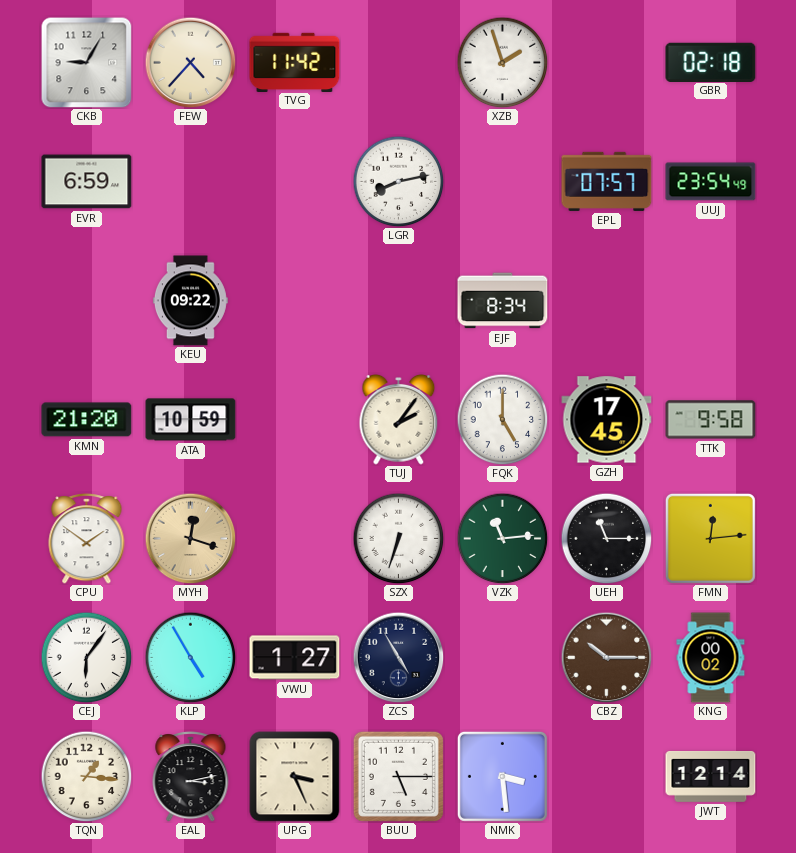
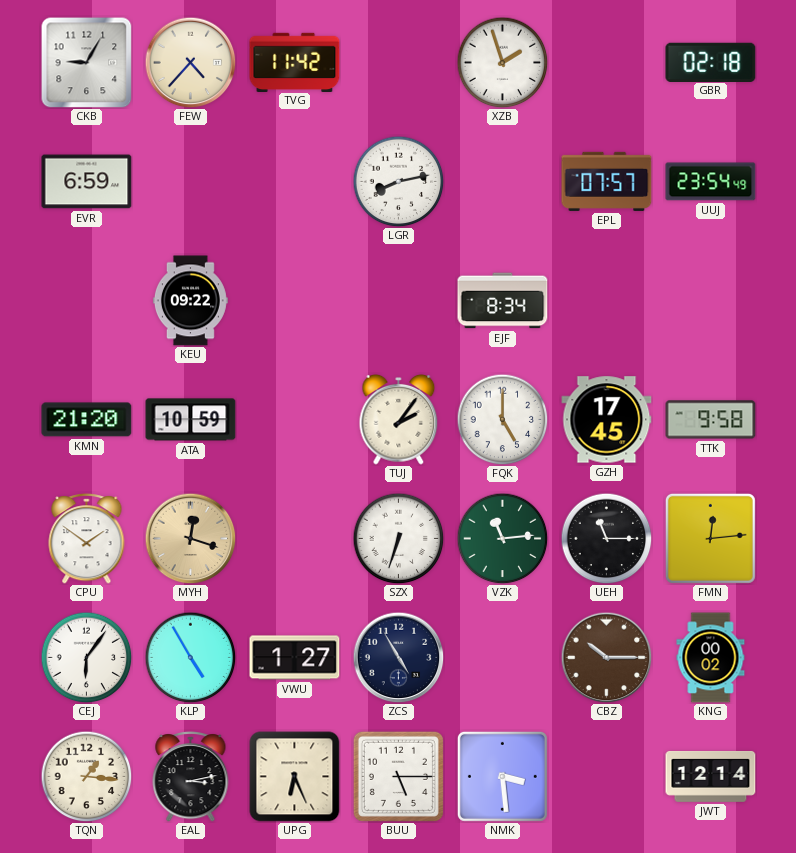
UPG: 3:26 -> 6:26 (295, 777)
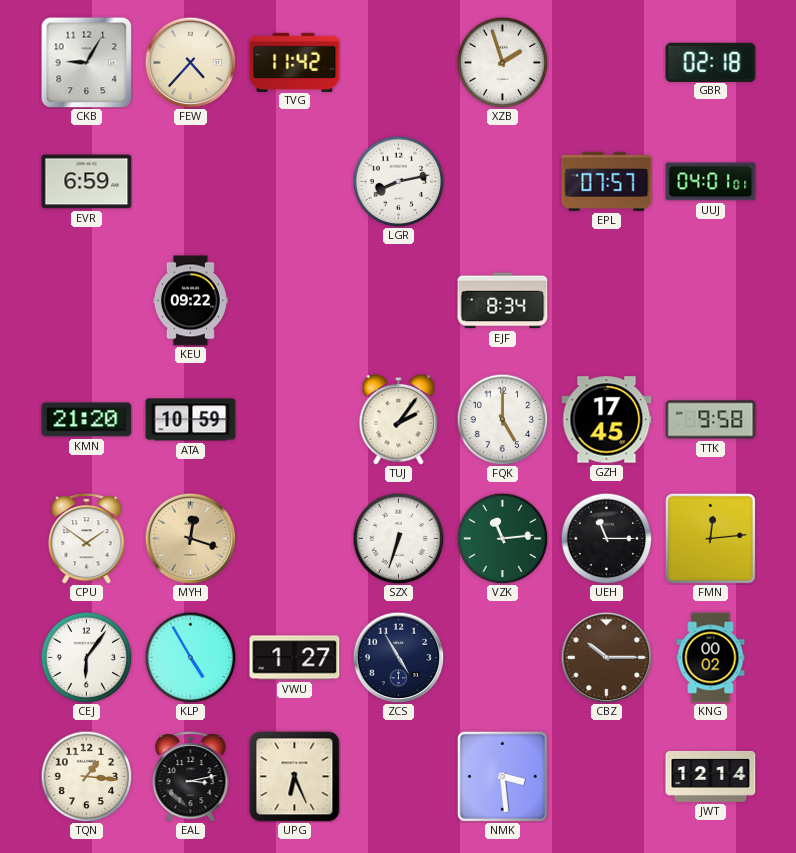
UUJ: 23:54 -> 04:01 (711, 182)
BUU: 5:15 -> none (398, 776)
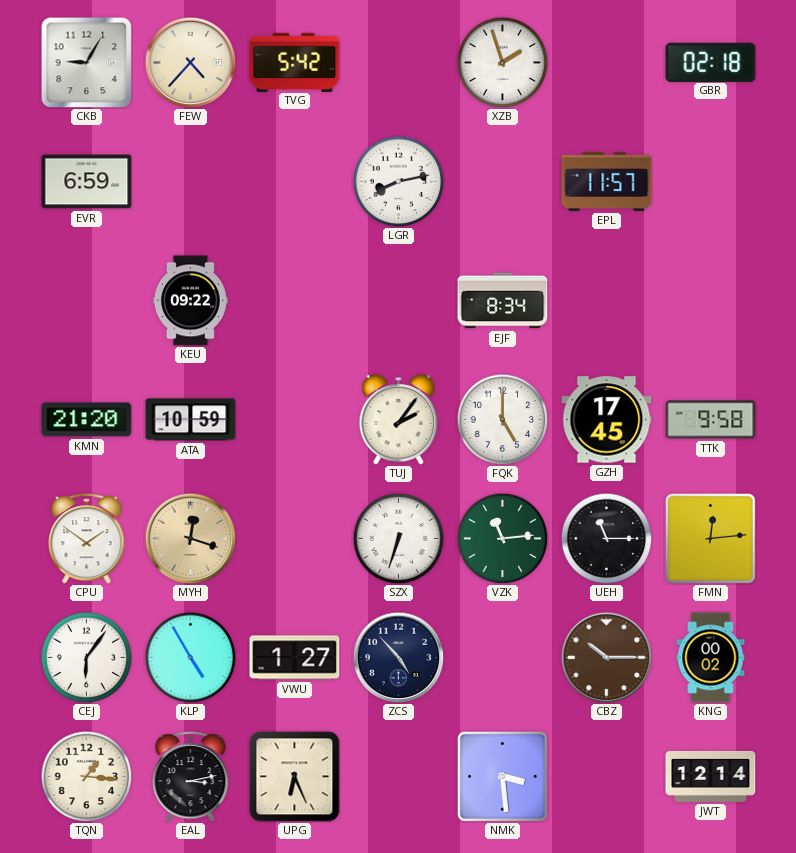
TVG: 11:42 -> 5:42 (295, 62)
EPL: 07:57 -> 11:57 (607, 181)
UUJ: 04:01 -> none (711, 182)
ZCS: 4:55 -> 4:53 (398, 657)
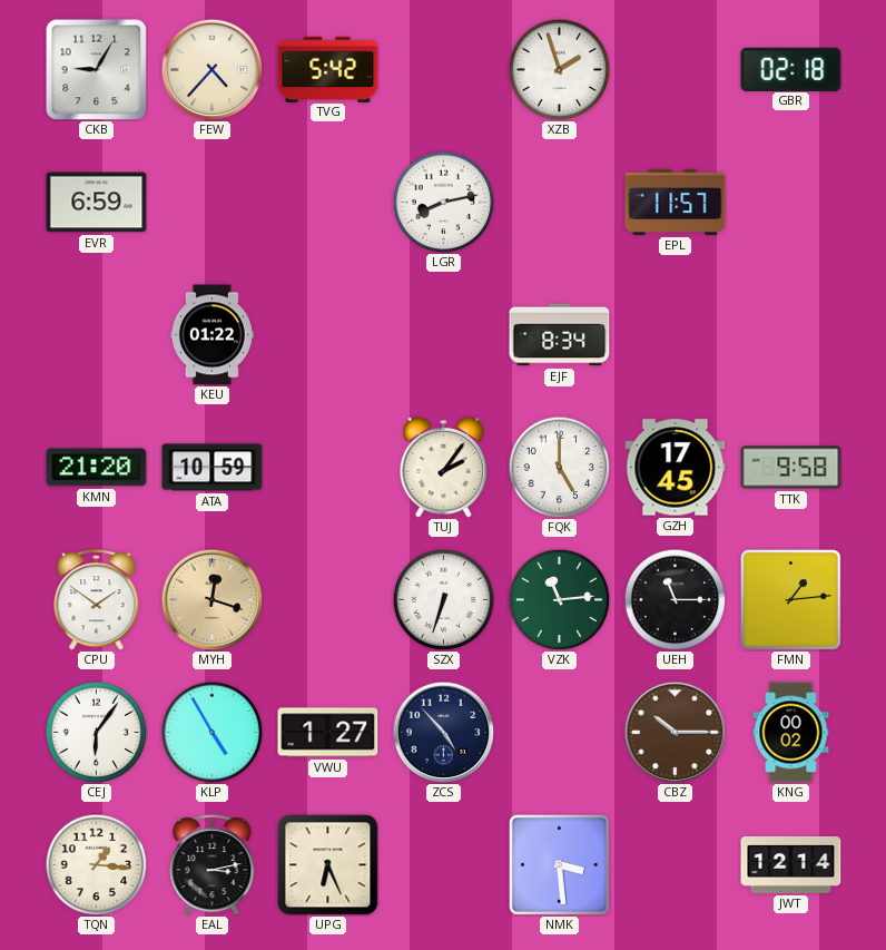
KEU: 09:22 -> 01:22 (211, 335)
FMN: 12:14 -> 1:14 (790, 599)
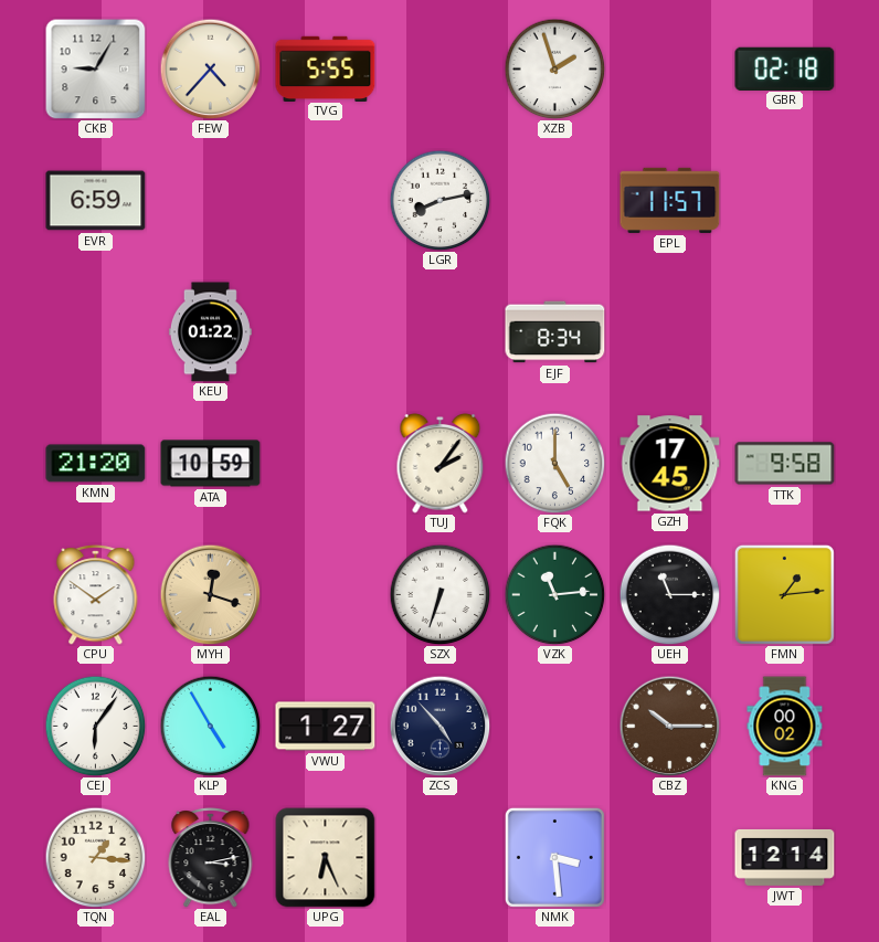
TVG: 5:42 -> 5:55 (326, 68)
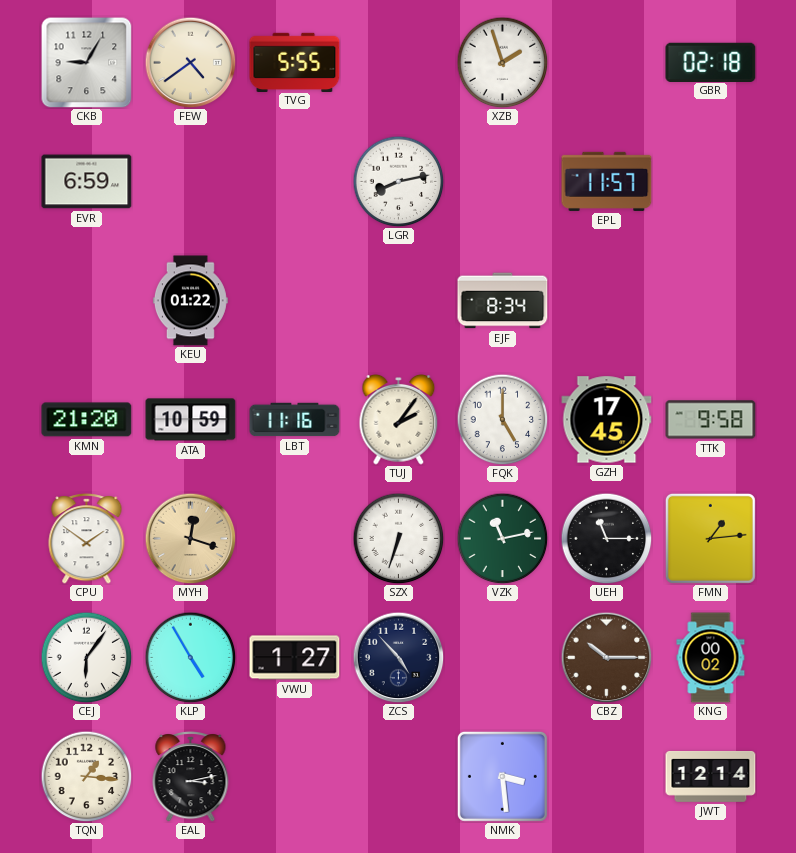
FEW: 4:37 -> 4:39 (190, 62)
LBT: none -> 11:16 (295, 420)
VZK: 11:14 -> 11:13 (502, 538)
UPG: 6:26 -> none (326, 858)
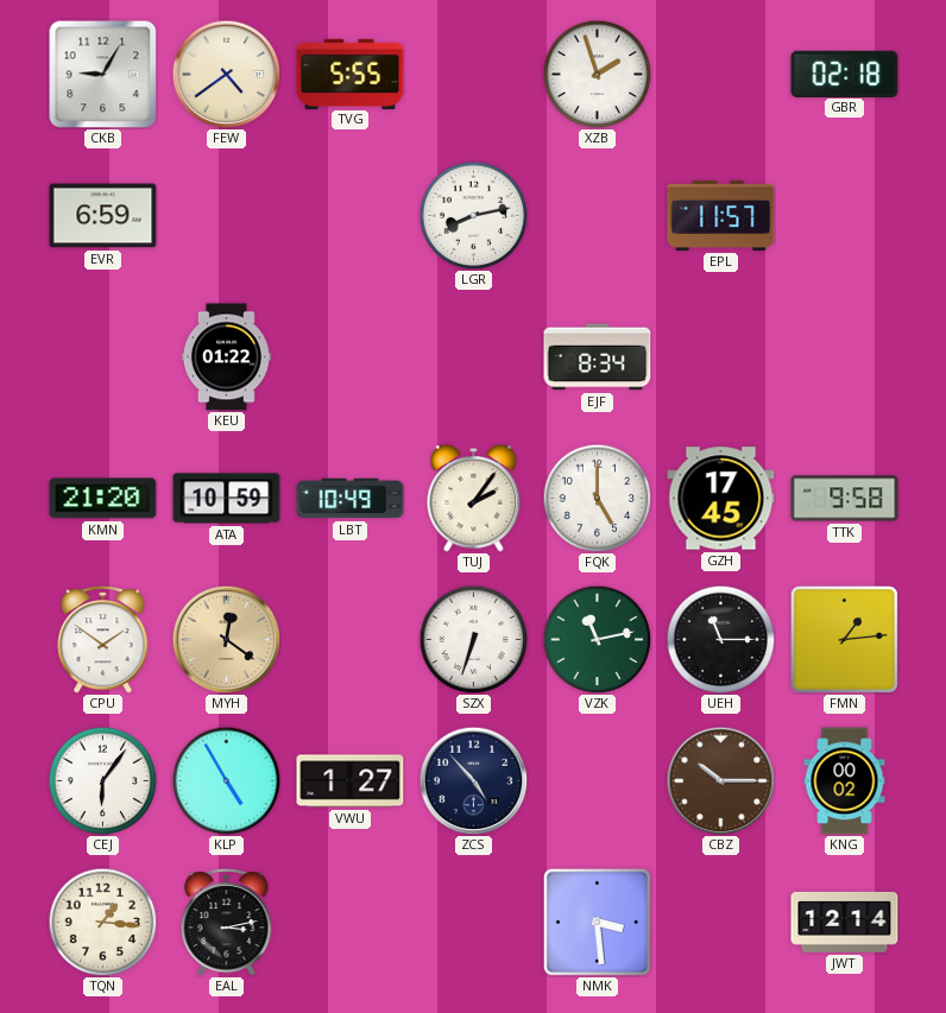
LBT: 11:16 -> 10:49 (351, 499)
MYH: 12:18 -> 12:21 (226, 639)
